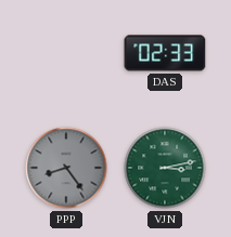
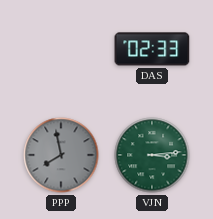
PPP: 8:24 -> 7:58 (61, 155)
VJN: 3:13 -> 3:14 (152, 155)
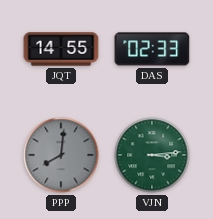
JQT: none -> 14:55 (61, 49)
PPP: 7:58 -> 8:01 (61, 155)
